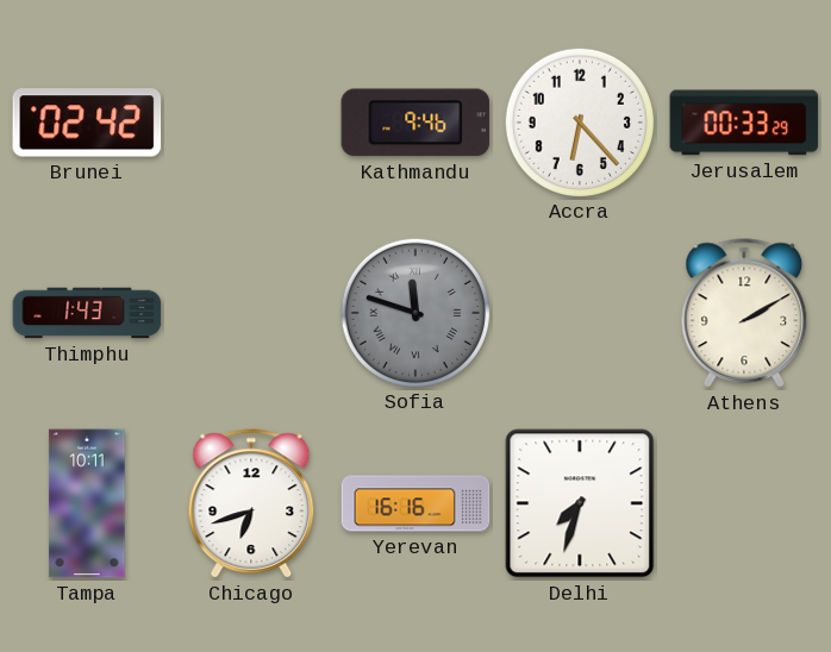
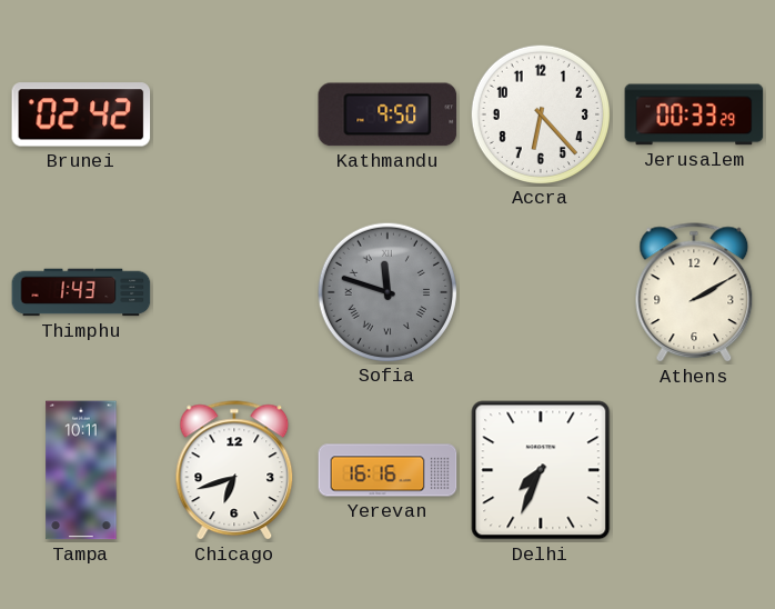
Kathmandu: 9:46 -> 9:50 (387, 114)
Delhi: 7:33 -> 7:34 (541, 470)
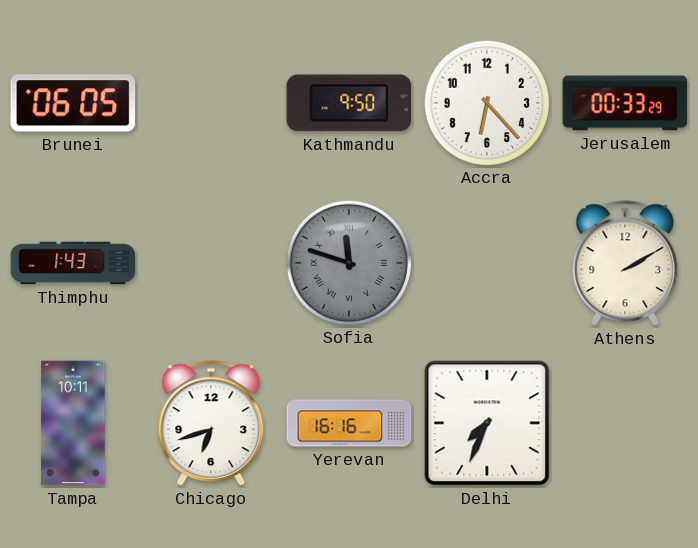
Brunei: 02:42 -> 06:05 (73, 103)
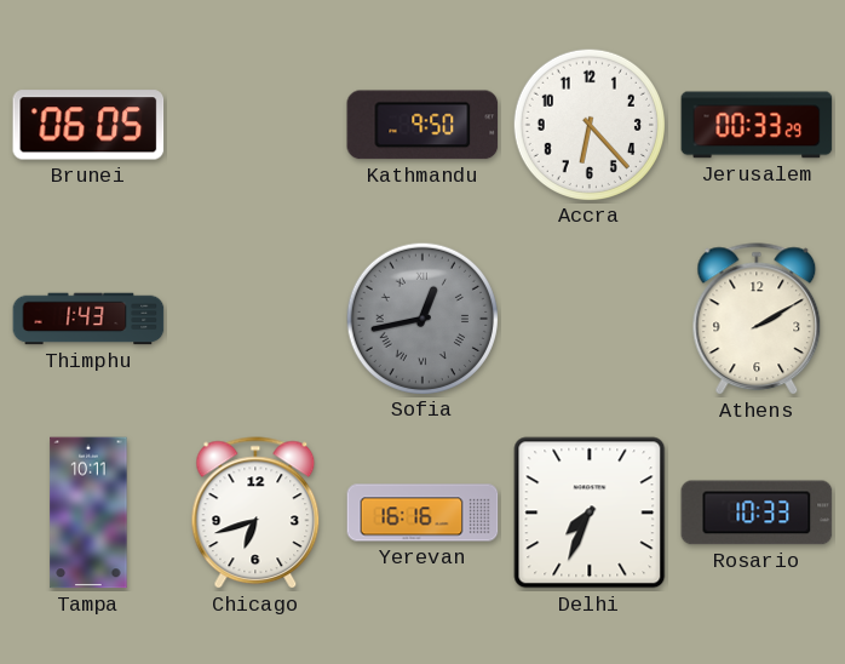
Sofia: 11:48 -> 12:43 (421, 317)
Rosario: none -> 10:33 (757, 513)
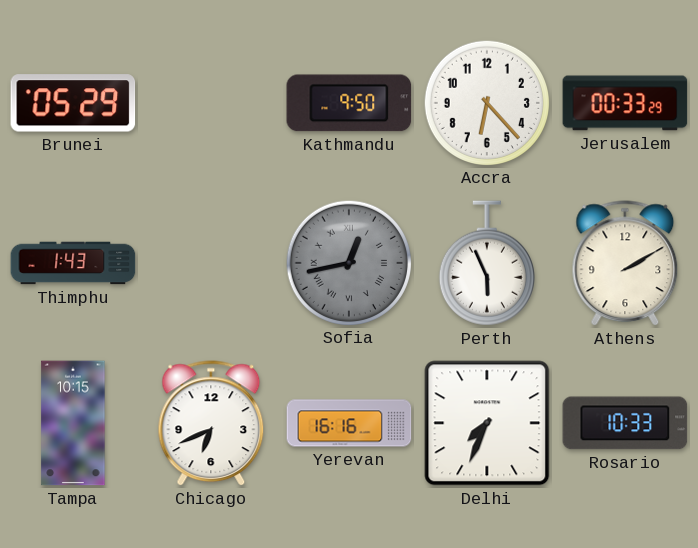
Brunei: 06:05 -> 05:29 (73, 103)
Perth: none -> 5:56 (487, 263)
Tampa: 10:11 -> 10:15 (73, 423)
Chicago: 6:42 -> 6:41 (211, 424)
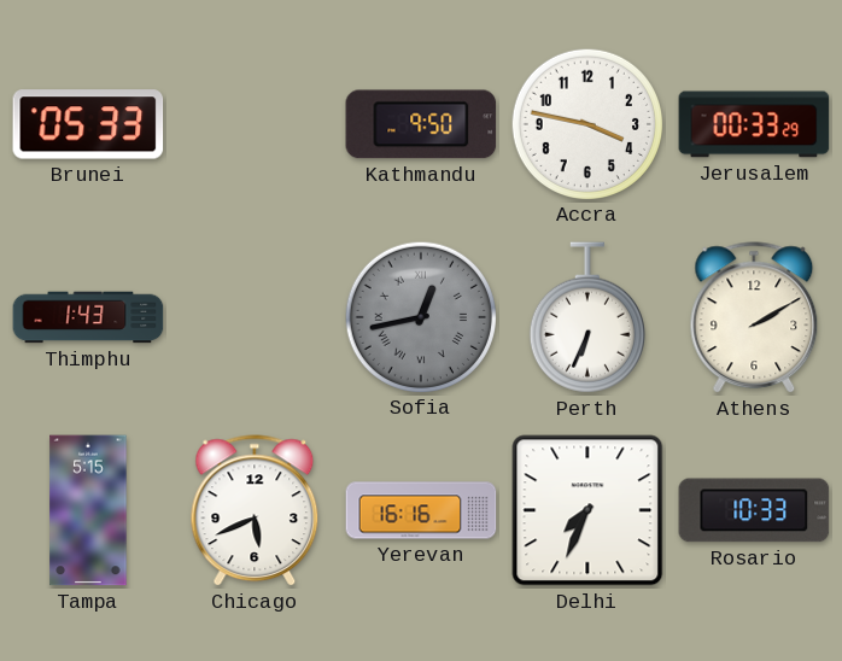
Brunei: 05:29 -> 05:33 (88, 124)
Accra: 6:23 -> 3:47 (586, 123)
Perth: 5:56 -> 6:34 (587, 317)
Tampa: 10:15 -> 5:15 (88, 510)
Chicago: 6:41 -> 5:41 (255, 511)
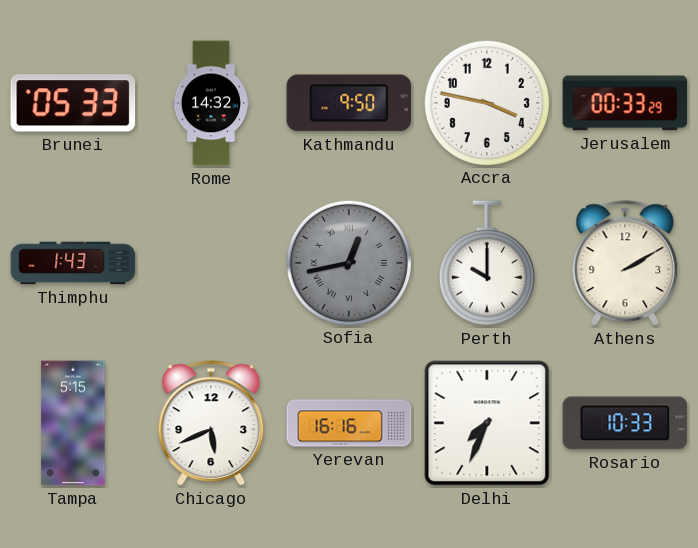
Rome: none -> 14:32 (211, 103)
Perth: 6:34 -> 10:00 (487, 263)
